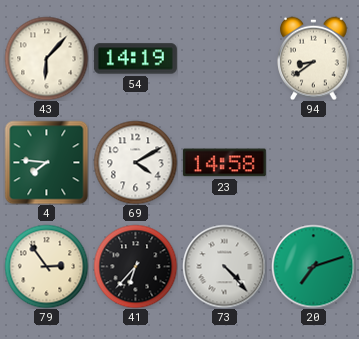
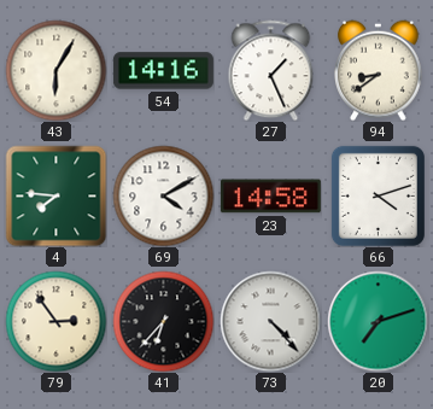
43: 6:07 -> 6:05 (55, 70)
54: 14:19 -> 14:16 (163, 71)
27: none -> 1:26 (271, 70)
66: none -> 4:12 (378, 195)
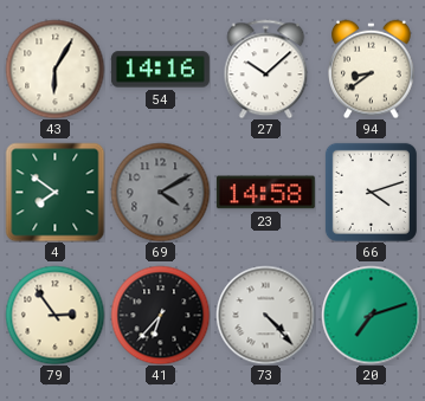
27: 1:26 -> 10:08 (266, 69)
4: 7:46 -> 7:51 (54, 192)
69 dial: white -> grey (160, 192)
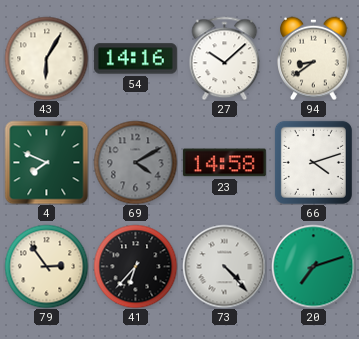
4: 7:51 -> 7:49 (46, 162)
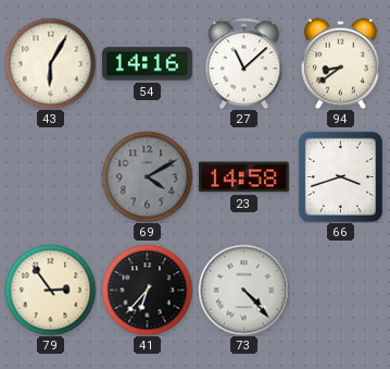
27: 10:08 -> 11:08 (244, 63)
4: 7:49 -> none (46, 162)
66: 4:12 -> 3:42 (340, 176)
20: 7:12 -> none (313, 266)
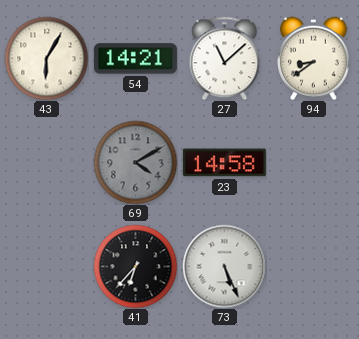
54: 14:16 -> 14:21 (135, 59)
66: 3:42 -> none (340, 176)
79: 2:54 -> none (50, 290)
73: 4:23 -> 5:26 (224, 266)
